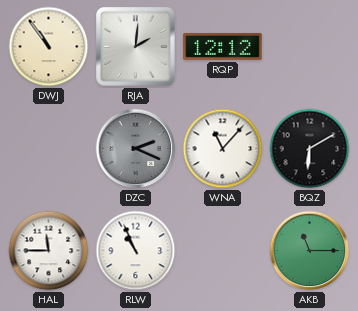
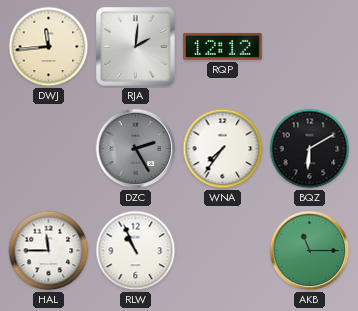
DWJ: 10:54 -> 11:44 (49, 47)
DZC: 2:19 -> 2:25 (136, 149)
WNA: 11:07 -> 7:36 (223, 149)
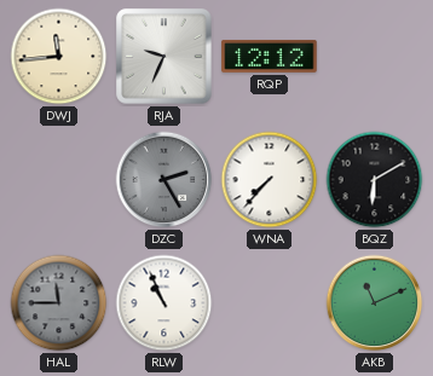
RJA: 2:01 -> 9:34 (164, 57)
WNA: 7:36 -> 7:37 (270, 180)
HAL dial: white -> grey (59, 303)
AKB: 11:15 -> 11:11 (375, 303)
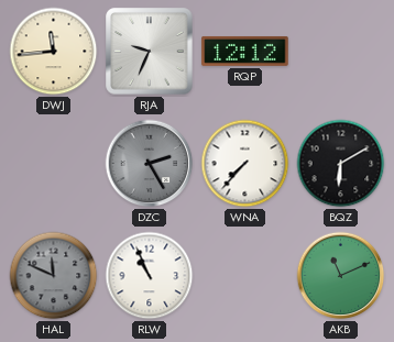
HAL: 11:45 -> 11:49 (54, 276)
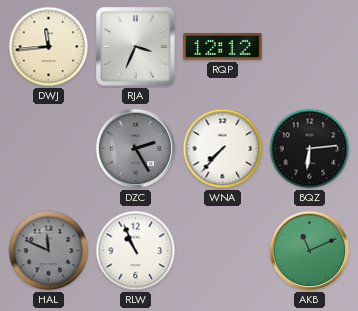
RJA: 9:34 -> 3:34 (136, 47)
BQZ: 6:10 -> 6:14 (310, 149)
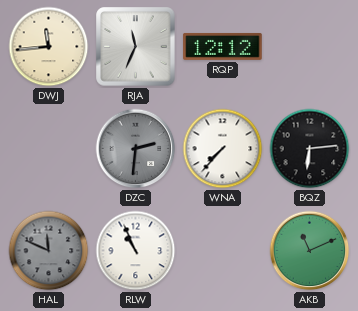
RJA: 3:34 -> 11:34 (136, 47)
DZC: 2:25 -> 2:31 (136, 149)
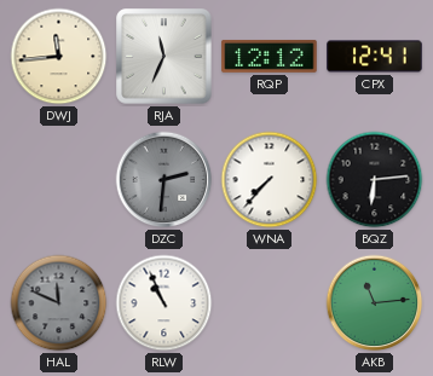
CPX: none -> 12:41 (375, 57)
AKB: 11:11 -> 11:14 (375, 303)
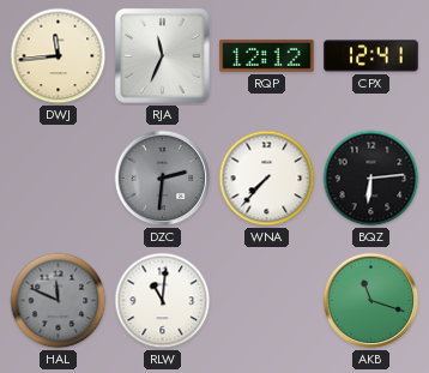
RLW: 10:56 -> 11:01 (163, 301)
AKB: 11:14 -> 11:18 (371, 301)
